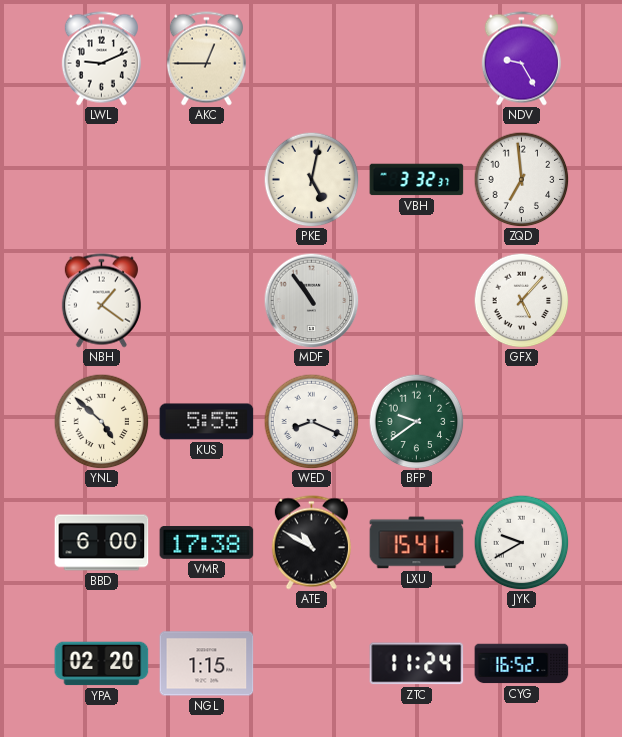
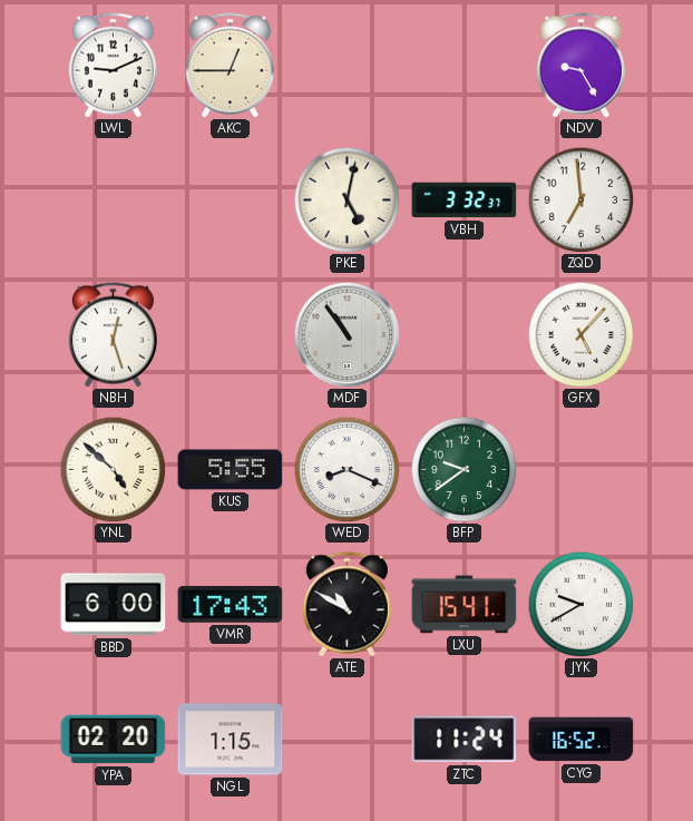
NBH: 1:21 -> 12:27 (113, 335)
VMR: 17:38 -> 17:43 (231, 605)
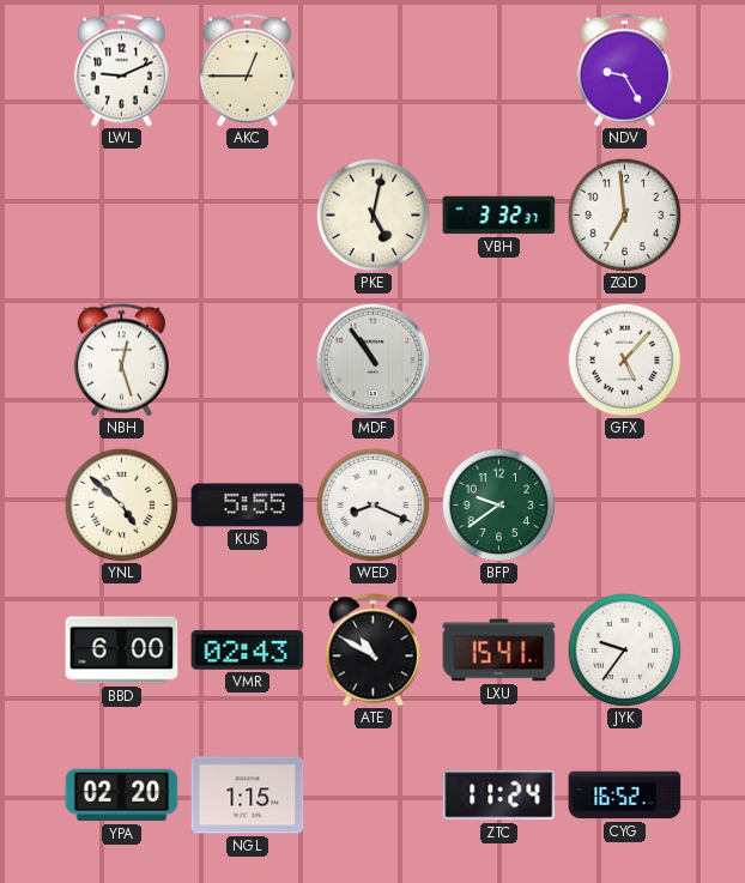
VMR: 17:43 -> 02:43 (248, 651)
JYK: 9:40 -> 9:36 (624, 649)
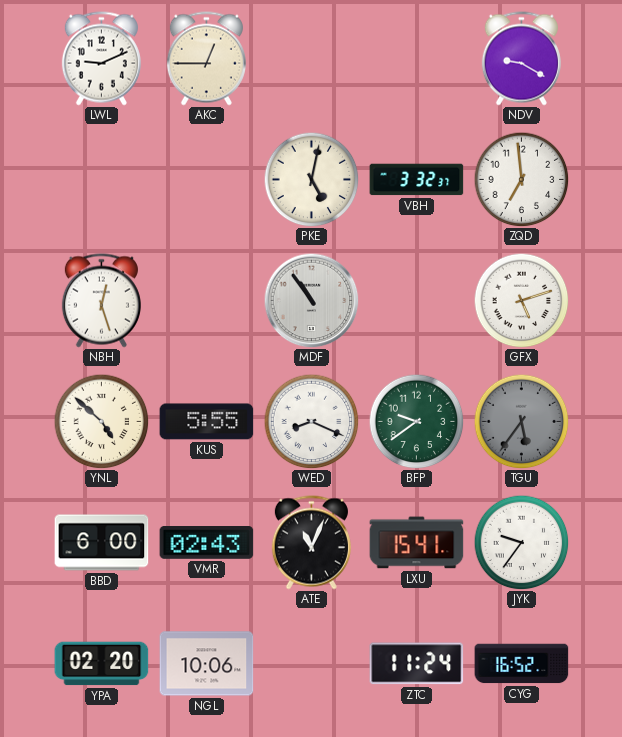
NDV: 9:25 -> 9:20 (521, 59)
GFX: 5:07 -> 5:12 (521, 300)
TGU: none -> 5:36 (521, 421)
ATE: 10:50 -> 11:04 (311, 543)
NGL: 1:15 -> 10:06 (207, 664)
